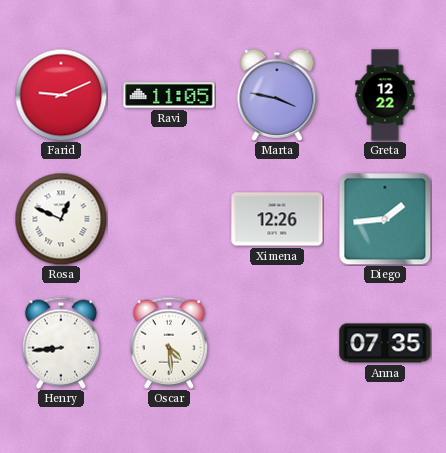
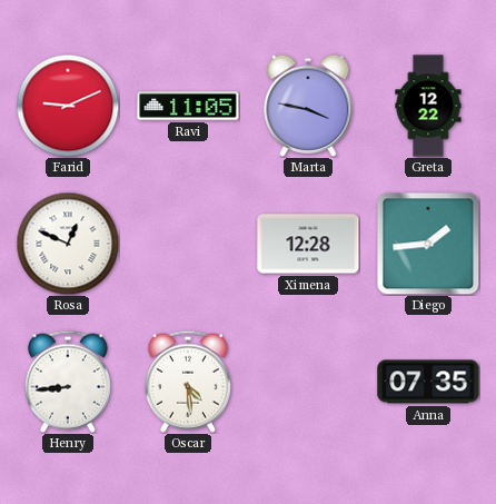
Ximena: 12:26 -> 12:28 (308, 244)
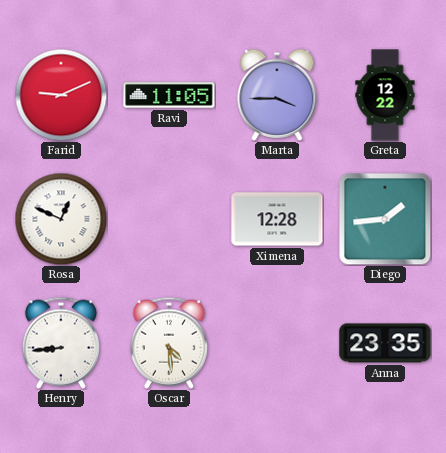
Marta: 3:47 -> 3:45 (277, 95)
Anna: 07:35 -> 23:35 (385, 343)
